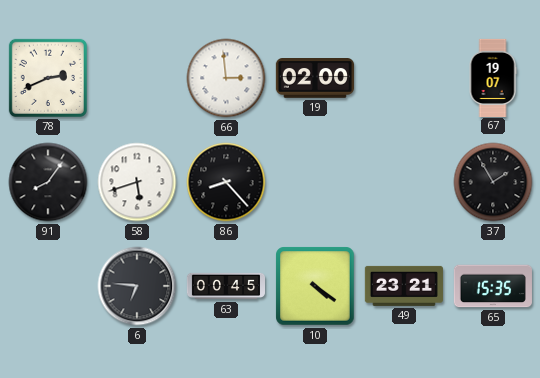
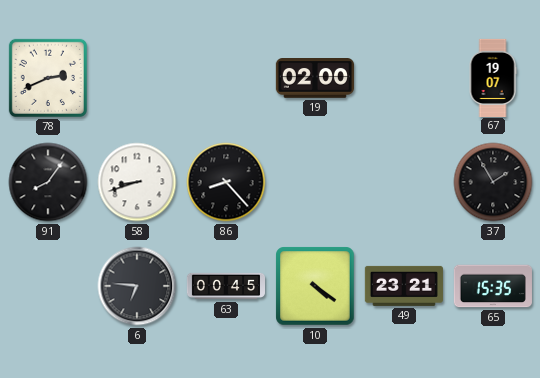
66: 2:59 -> none (226, 78)
58: 5:42 -> 8:42 (137, 182)
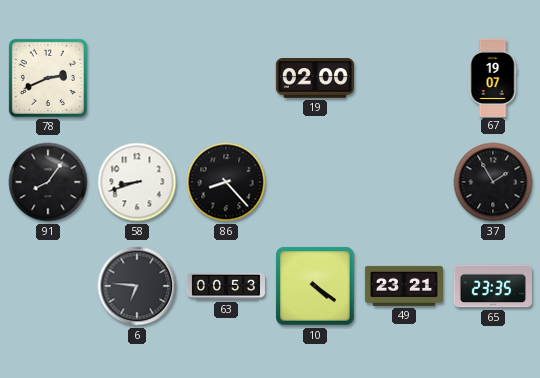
63: 00:45 -> 00:53 (225, 286)
65: 15:35 -> 23:35 (493, 286)
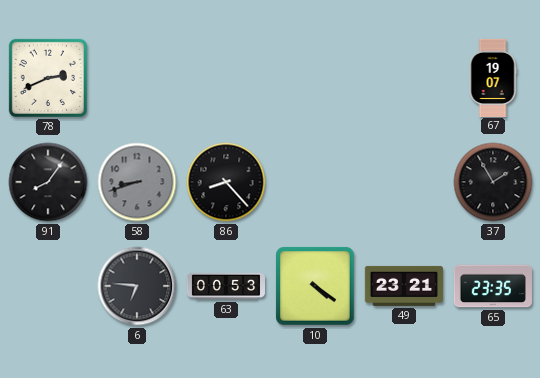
19: 02:00 -> none (315, 78)
58 dial: white -> grey (137, 182)
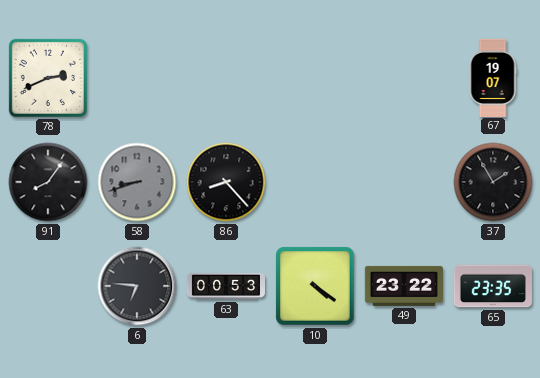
49: 23:21 -> 23:22 (404, 286)
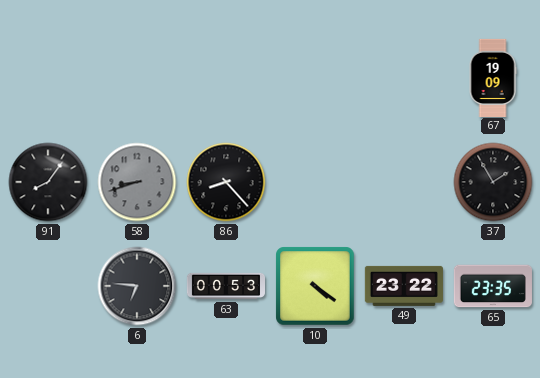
78: 2:41 -> none (48, 78)
67: 19:07 -> 19:09 (493, 77)
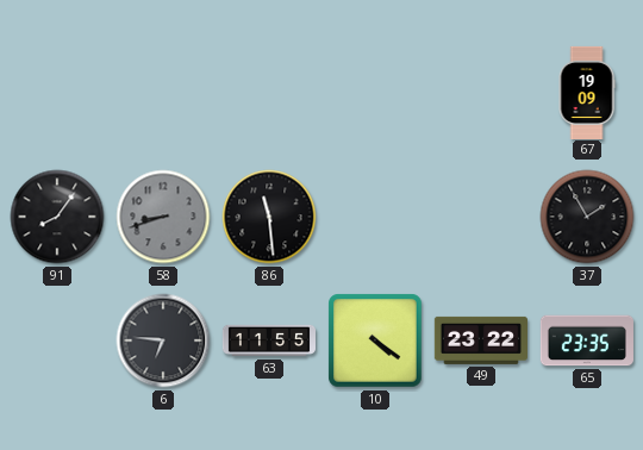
86: 8:23 -> 11:29 (269, 217)
63: 00:53 -> 11:55 (268, 340)
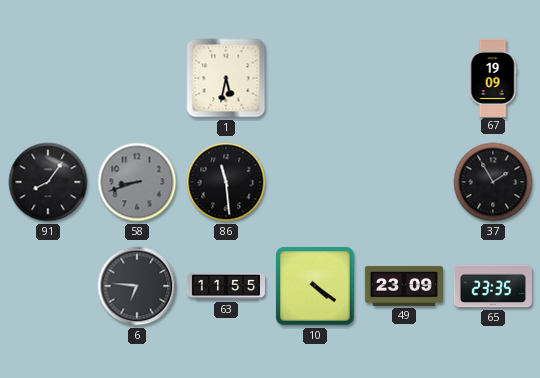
1: none -> 5:32 (226, 78)
49: 23:22 -> 23:09 (404, 286)
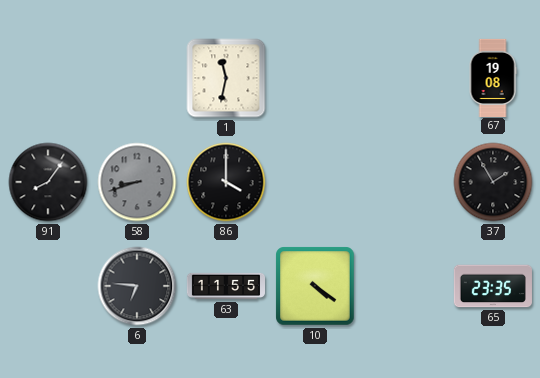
1: 5:32 -> 11:32 (226, 78)
67: 19:09 -> 19:08 (493, 77)
86: 11:29 -> 4:00 (226, 182)
49: 23:09 -> none (404, 286)
